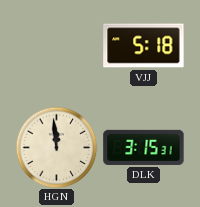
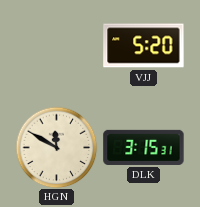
VJJ: 5:18 -> 5:20 (144, 46)
HGN: 11:59 -> 11:50 (56, 147)
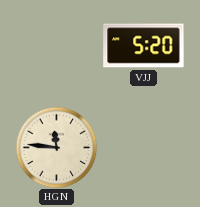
HGN: 11:50 -> 11:46 (56, 147)
DLK: 3:15 -> none (144, 147)
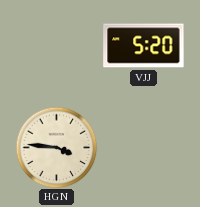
HGN: 11:46 -> 3:46 (56, 147)
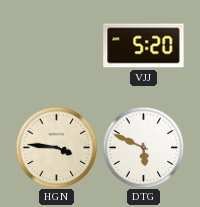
DTG: none -> 5:49 (143, 147)
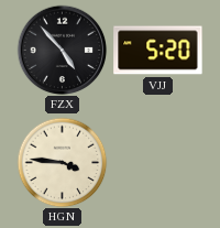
FZX: none -> 4:53 (62, 50)
DTG: 5:49 -> none (143, 147)
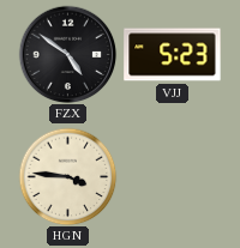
FZX: 4:53 -> 4:51 (67, 54)
VJJ: 5:20 -> 5:23 (173, 55)
